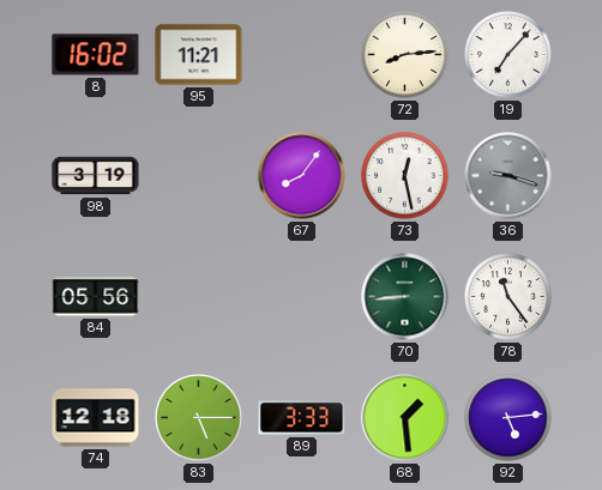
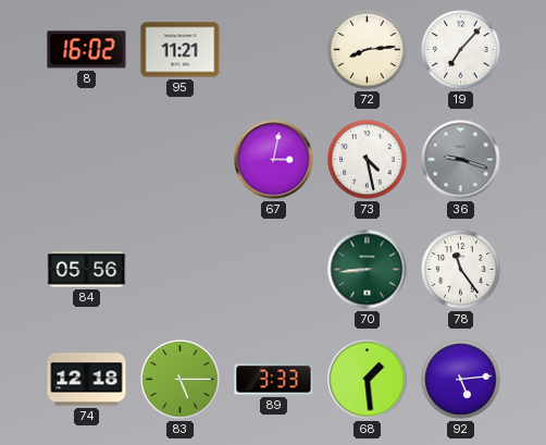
98: 3:19 -> none (96, 176)
67: 8:06 -> 3:02 (274, 160)
73: 12:28 -> 4:28 (368, 160)
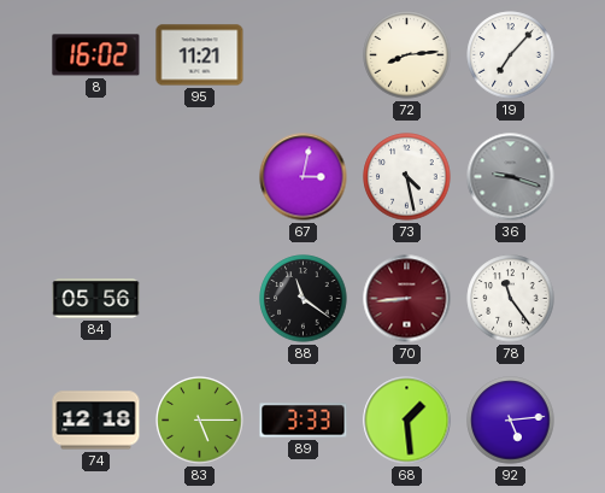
88: none -> 11:21 (304, 299)
70 dial: green -> burgundy (407, 299)
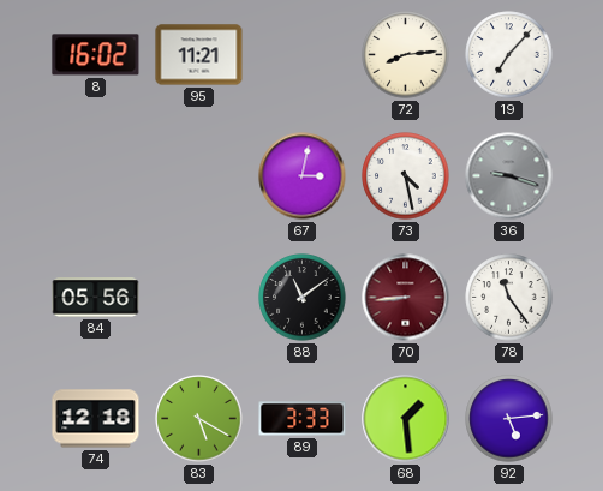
88: 11:21 -> 11:09 (303, 298)
83: 5:15 -> 5:20 (199, 419)
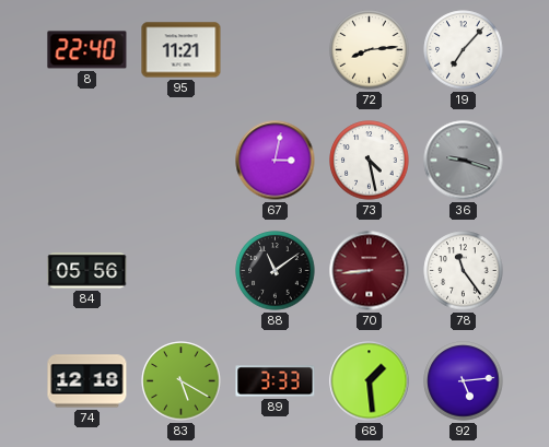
8: 16:02 -> 22:40 (87, 50)
